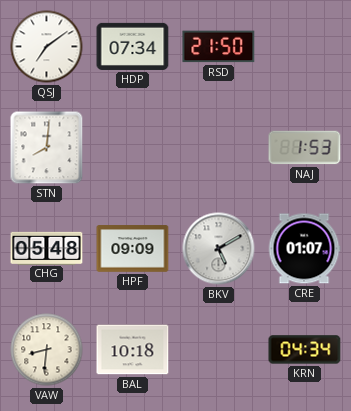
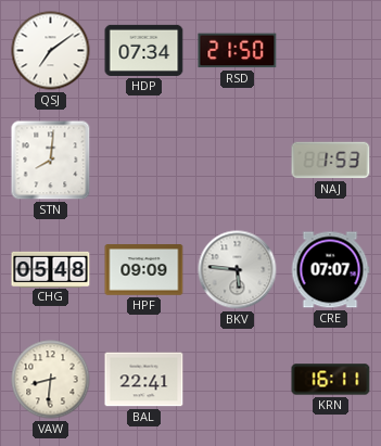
BKV: 5:10 -> 5:46 (238, 270)
CRE: 01:07 -> 07:07 (330, 270)
BAL: 10:18 -> 22:41 (144, 380)
KRN: 04:34 -> 16:11 (331, 380)
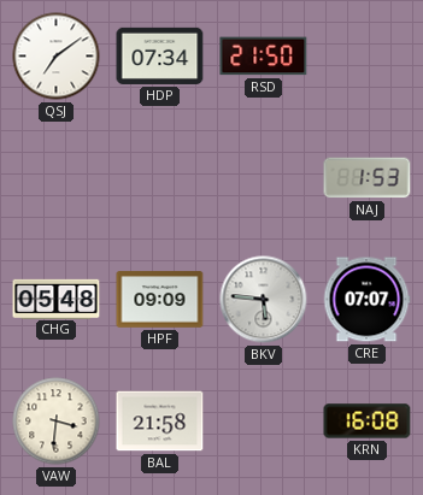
STN: 8:01 -> none (51, 161)
VAW: 8:31 -> 3:31 (57, 422)
BAL: 22:41 -> 21:58 (160, 422)
KRN: 16:11 -> 16:08 (368, 422)
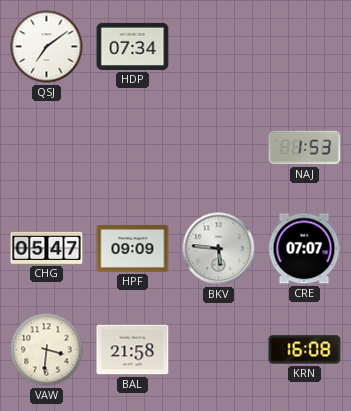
RSD: 21:50 -> none (264, 57)
CHG: 05:48 -> 05:47 (47, 248)
